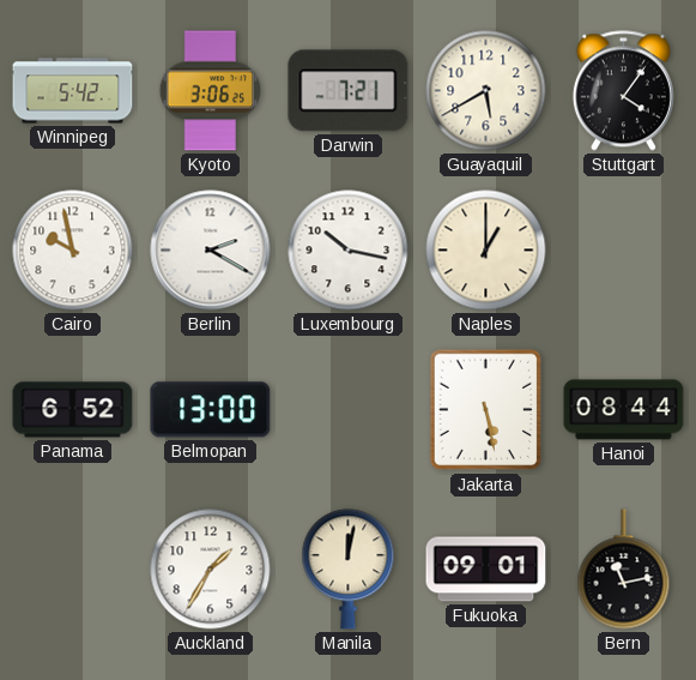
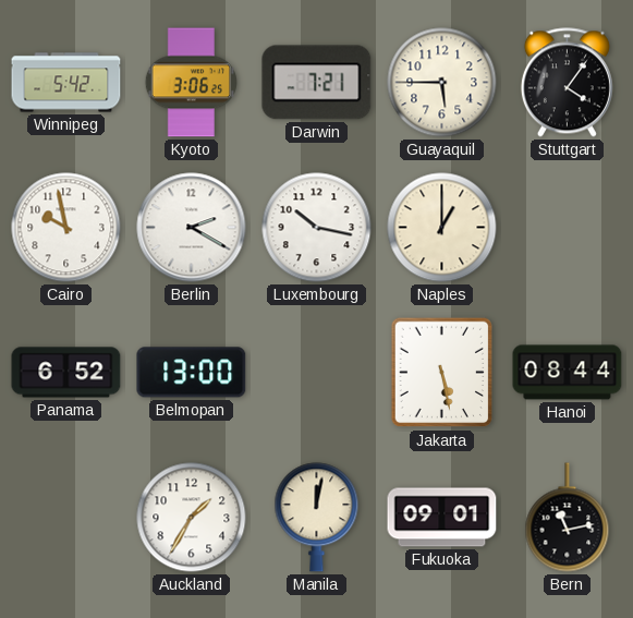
Guayaquil: 5:40 -> 5:45 (442, 83)
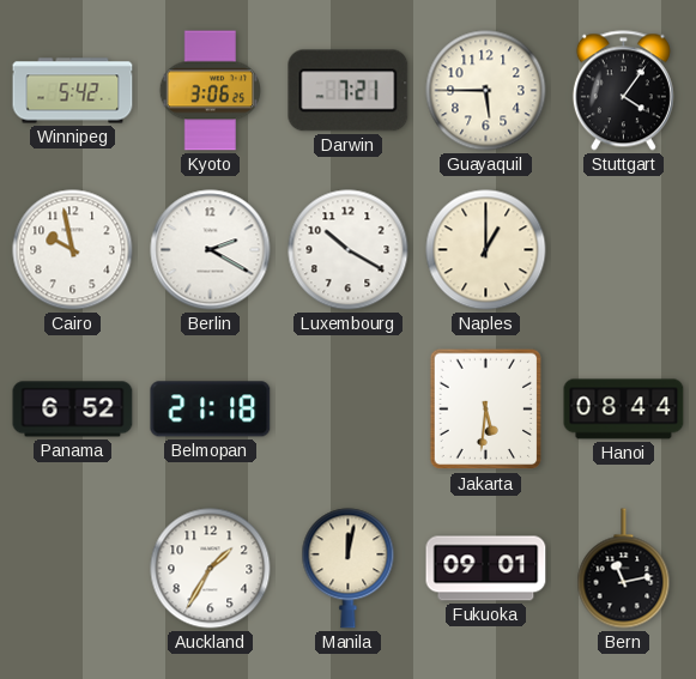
Luxembourg: 10:17 -> 10:20 (349, 250)
Belmopan: 13:00 -> 21:18 (211, 410)
Jakarta: 5:28 -> 5:31 (486, 410)
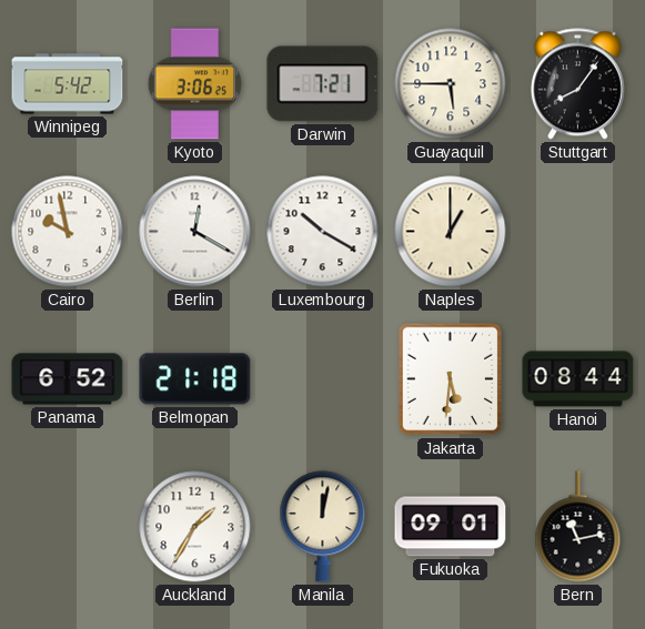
Stuttgart: 4:06 -> 8:06 (577, 84)
Berlin: 2:20 -> 12:20 (195, 232)
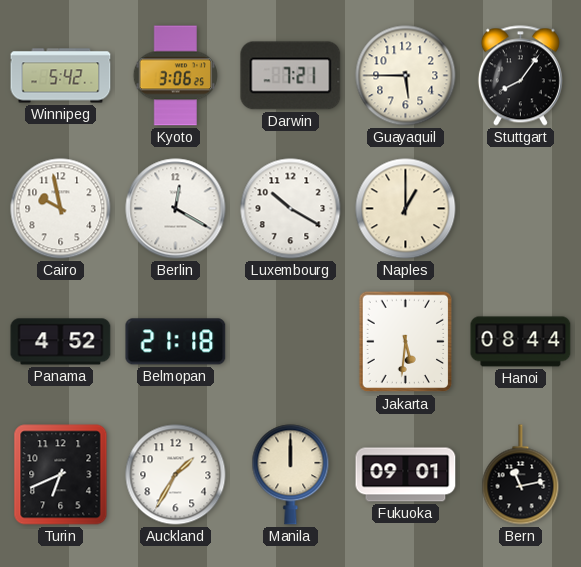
Panama: 6:52 -> 4:52 (61, 342)
Turin: none -> 6:41 (61, 475)
Manila: 12:02 -> 12:00 (291, 475)
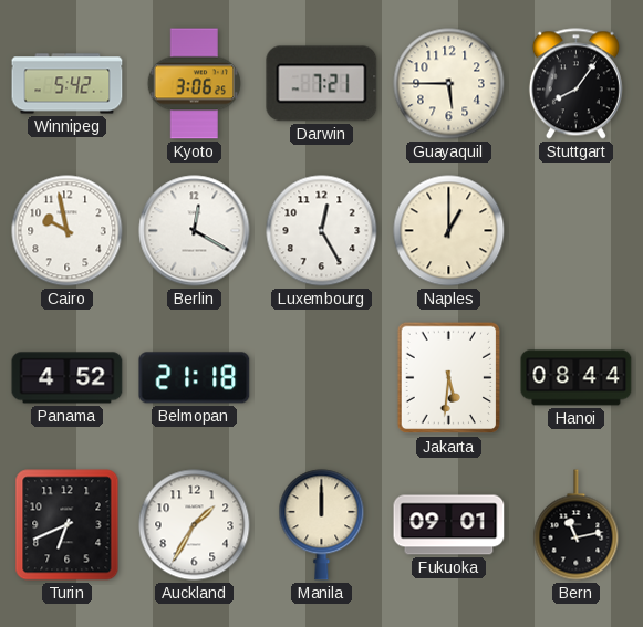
Luxembourg: 10:20 -> 12:25 (322, 231)
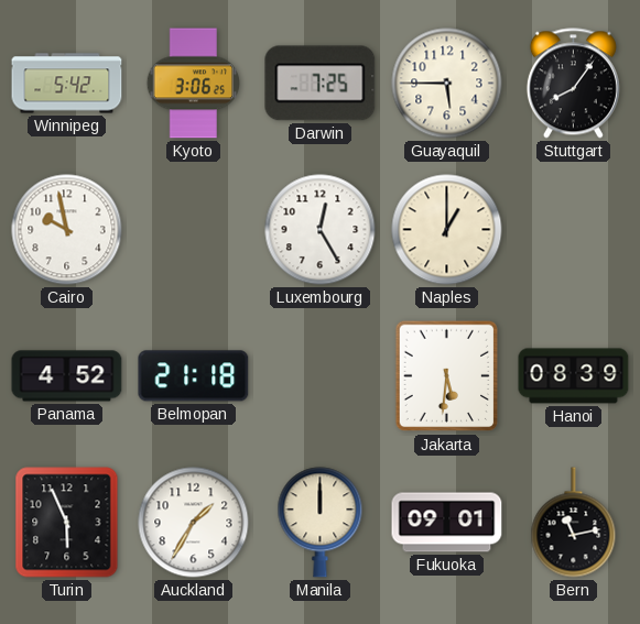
Darwin: 7:21 -> 7:25 (321, 84)
Berlin: 12:20 -> none (195, 231)
Hanoi: 08:44 -> 08:39 (574, 376)
Turin: 6:41 -> 5:56 (67, 523)
